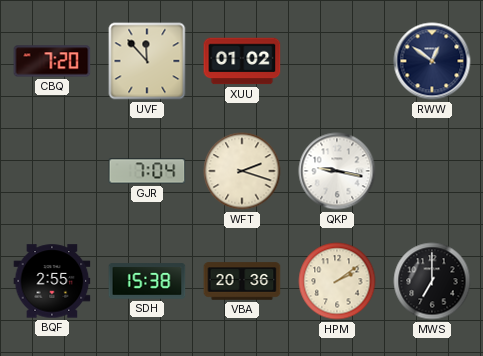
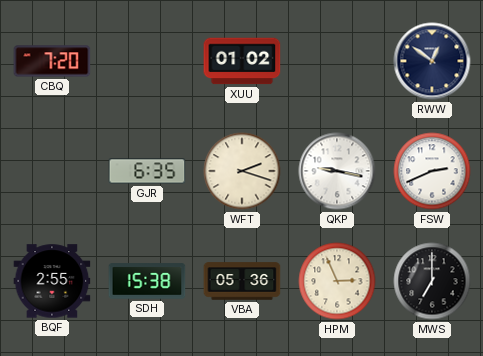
UVF: 11:53 -> none (147, 61)
GJR: 7:04 -> 6:35 (147, 171)
FSW: none -> 2:41 (432, 171)
VBA: 20:36 -> 05:36 (242, 281)
HPM: 2:09 -> 2:56 (337, 281)
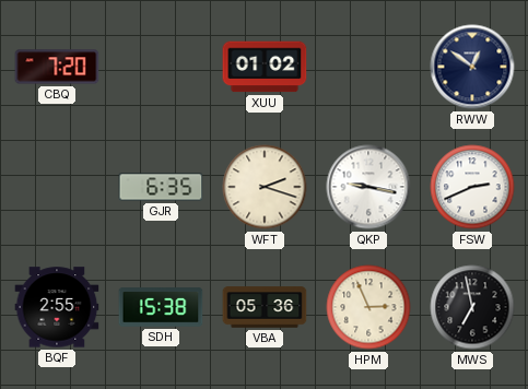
MWS: 7:00 -> 6:58 (472, 307)
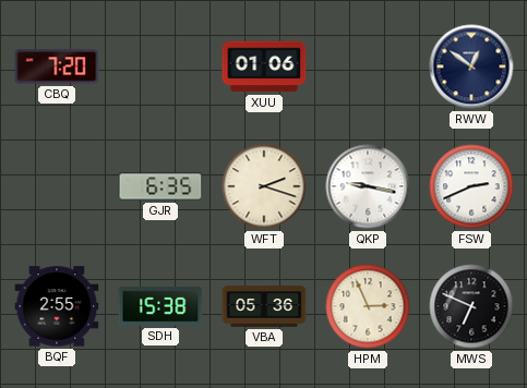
XUU: 01:02 -> 01:06 (264, 66)
MWS: 6:58 -> 6:49 (471, 306)
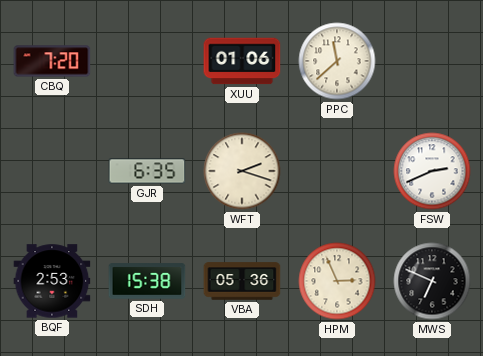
PPC: none -> 11:38 (337, 61)
RWW: 12:51 -> none (471, 66)
QKP: 9:17 -> none (368, 186)
BQF: 2:55 -> 2:53 (52, 281)
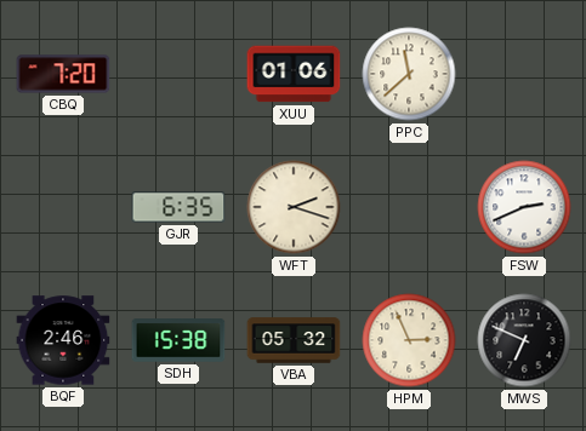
BQF: 2:53 -> 2:46 (63, 340)
VBA: 05:36 -> 05:32 (294, 340)
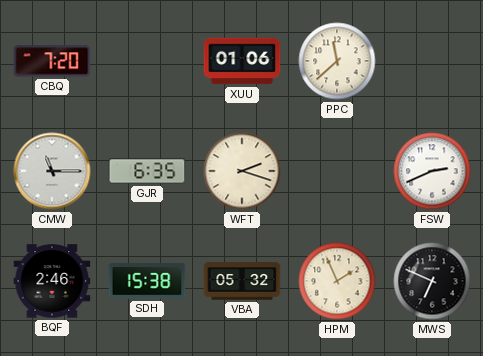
CMW: none -> 11:15 (52, 171)
HPM: 2:56 -> 1:56 (337, 281)
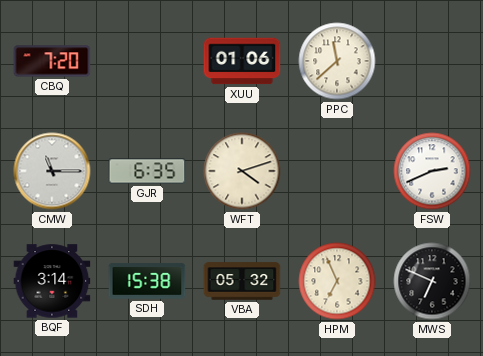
WFT: 2:18 -> 4:12 (242, 171)
BQF: 2:46 -> 3:14 (52, 281)
HPM: 1:56 -> 6:56 (337, 281)
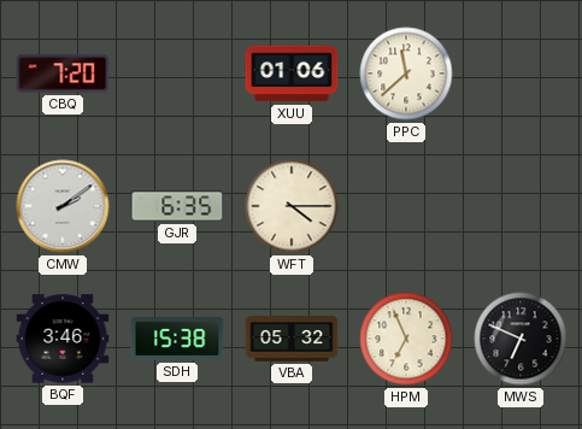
CMW: 11:15 -> 2:09 (63, 206)
WFT: 4:12 -> 4:15 (292, 206)
FSW: 2:41 -> none (432, 171)
BQF: 3:14 -> 3:46 (63, 339)
